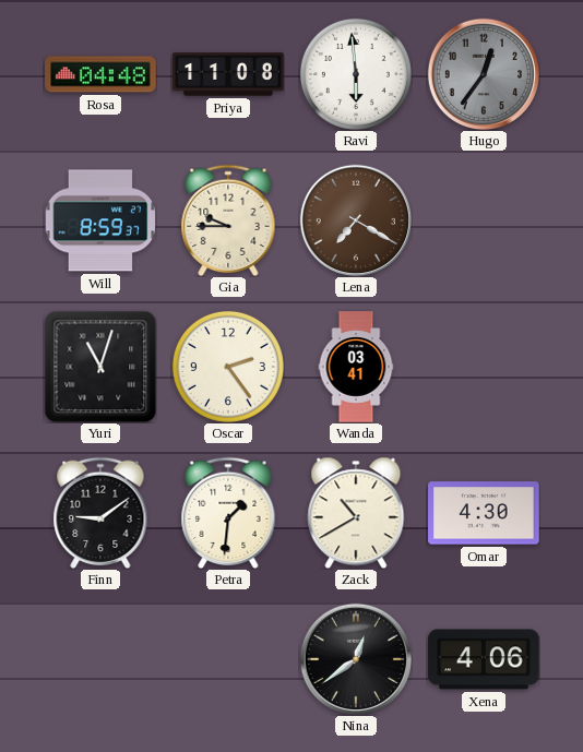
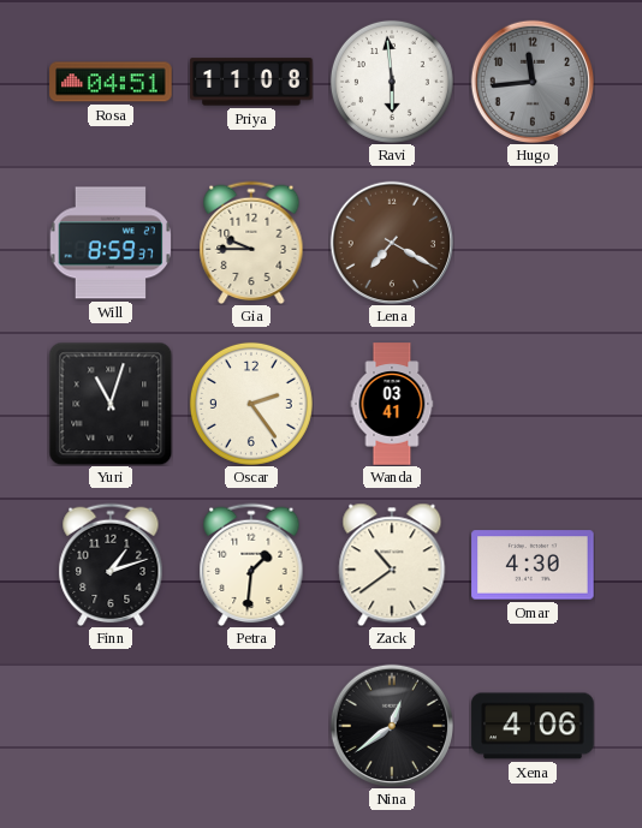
Rosa: 04:48 -> 04:51 (111, 82)
Hugo: 12:36 -> 11:44 (533, 82)
Finn: 9:09 -> 1:12 (111, 565)
Zack: 10:40 -> 10:39 (392, 565)
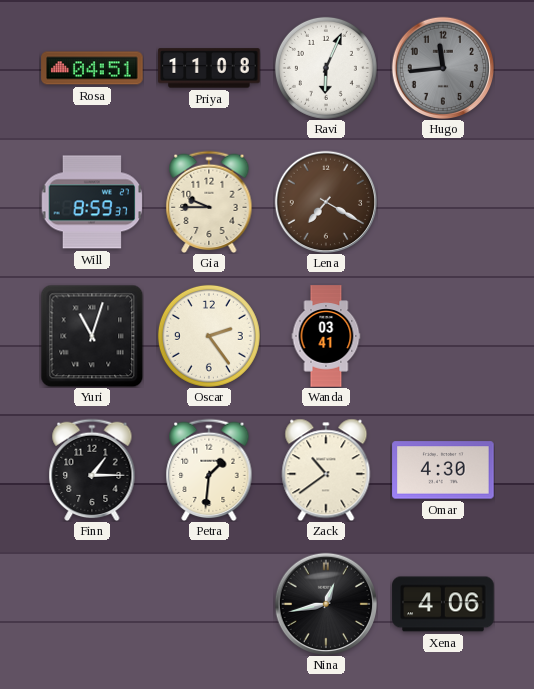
Ravi: 5:59 -> 6:04 (326, 68)
Finn: 1:12 -> 1:15 (92, 470)
Nina: 12:39 -> 12:43 (326, 604)
